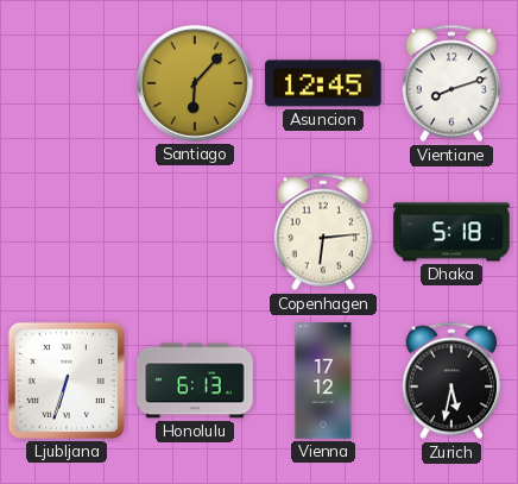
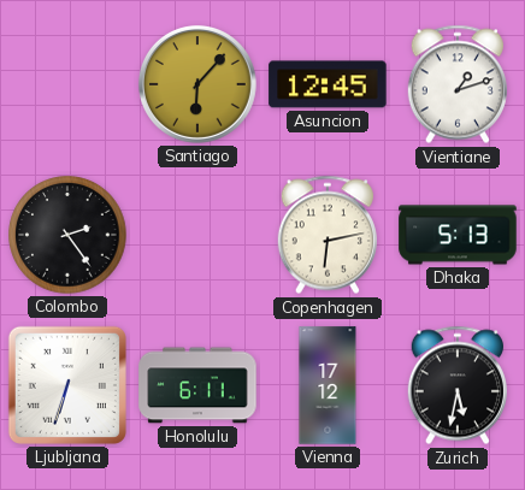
Vientiane: 8:12 -> 1:12 (458, 84)
Colombo: none -> 2:24 (67, 235)
Copenhagen: 6:14 -> 6:13 (328, 235)
Dhaka: 5:18 -> 5:13 (458, 235)
Honolulu: 6:13 -> 6:11 (197, 385)
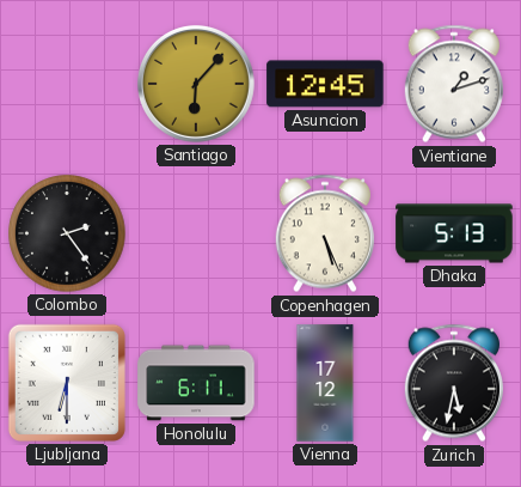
Copenhagen: 6:13 -> 5:26 (325, 233)
Ljubljana: 6:33 -> 6:30 (67, 383)
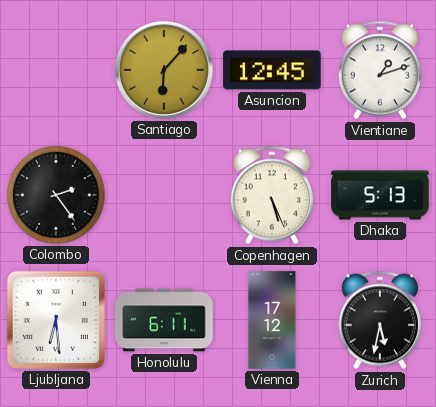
Ljubljana: 6:30 -> 6:29 (56, 320)
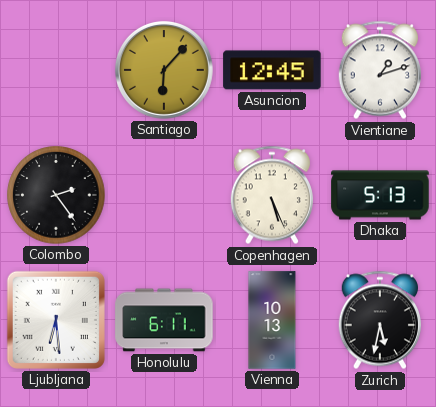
Vienna: 17:12 -> 10:13 (272, 320)
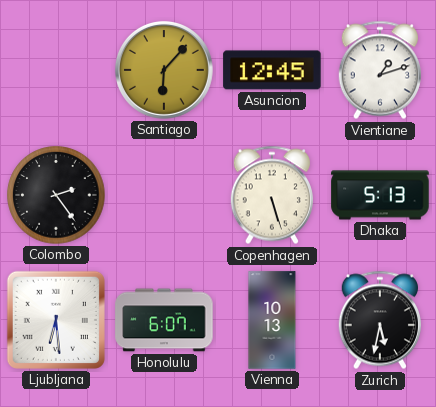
Copenhagen: 5:26 -> 5:27 (272, 195)
Honolulu: 6:11 -> 6:07 (164, 320)
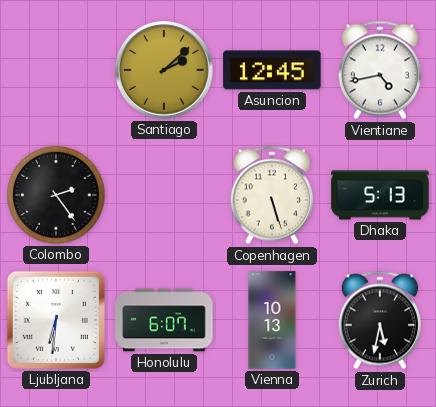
Santiago: 6:07 -> 2:08 (164, 70)
Vientiane: 1:12 -> 4:43 (380, 70)
Ljubljana: 6:29 -> 6:31 (56, 320)
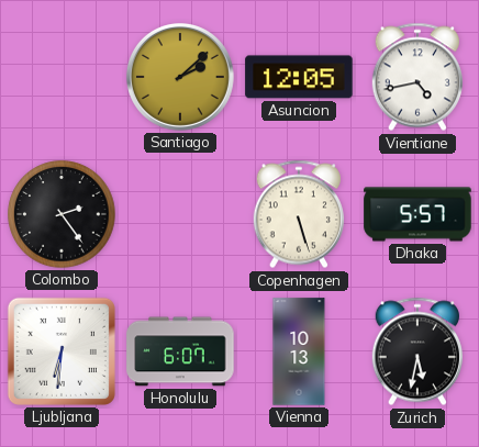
Asuncion: 12:45 -> 12:05 (299, 77)
Dhaka: 5:13 -> 5:57 (417, 214)
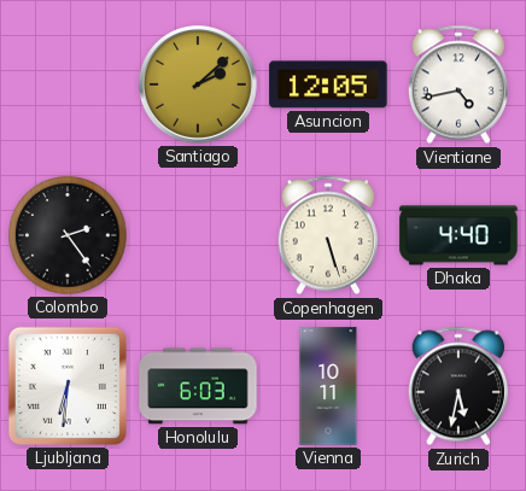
Dhaka: 5:57 -> 4:40 (458, 235)
Honolulu: 6:07 -> 6:03 (198, 386)
Vienna: 10:13 -> 10:11 (328, 386)
